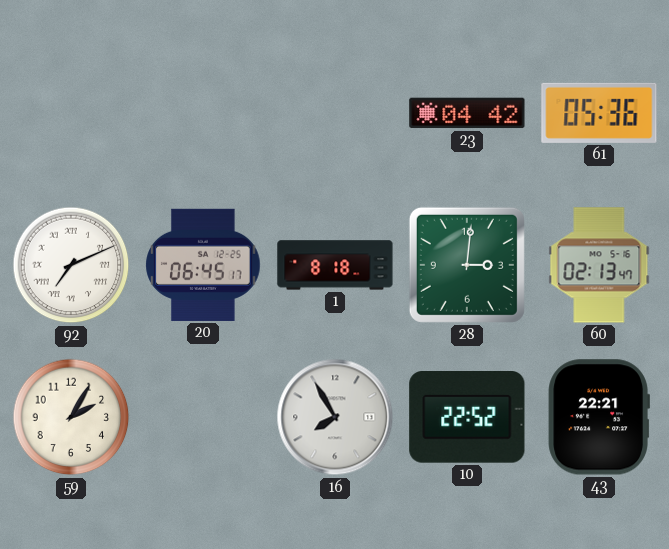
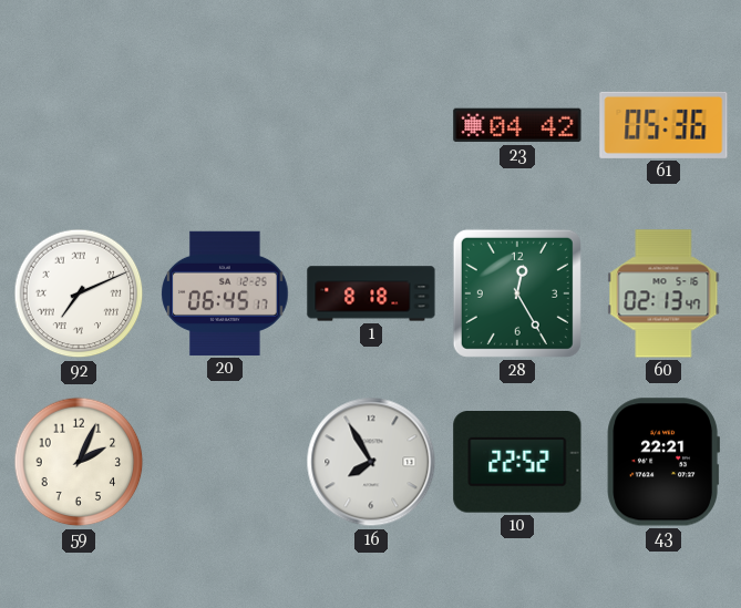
28: 3:01 -> 12:25 (517, 293)
59: 2:05 -> 2:04 (79, 462)
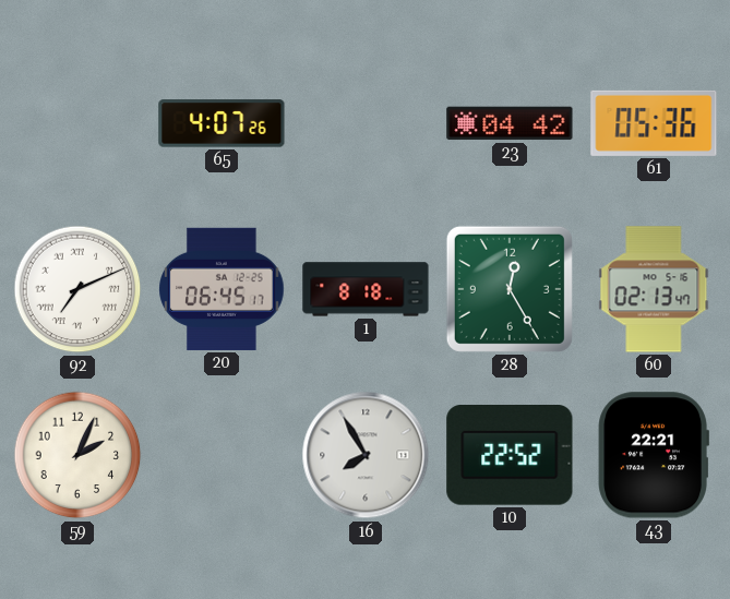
65: none -> 4:07 (222, 123)
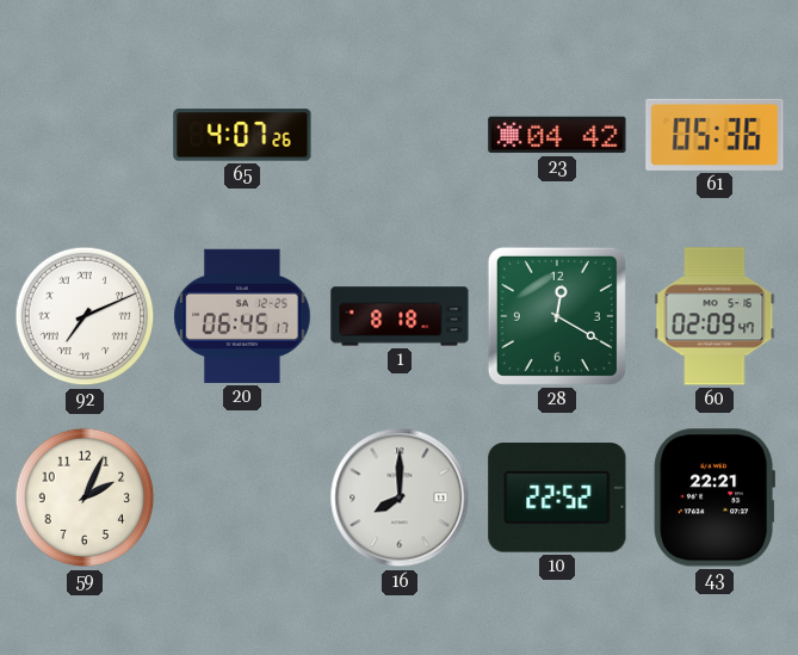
28: 12:25 -> 12:20 (557, 316)
60: 02:13 -> 02:09 (715, 316)
16: 7:55 -> 8:00 (400, 498)
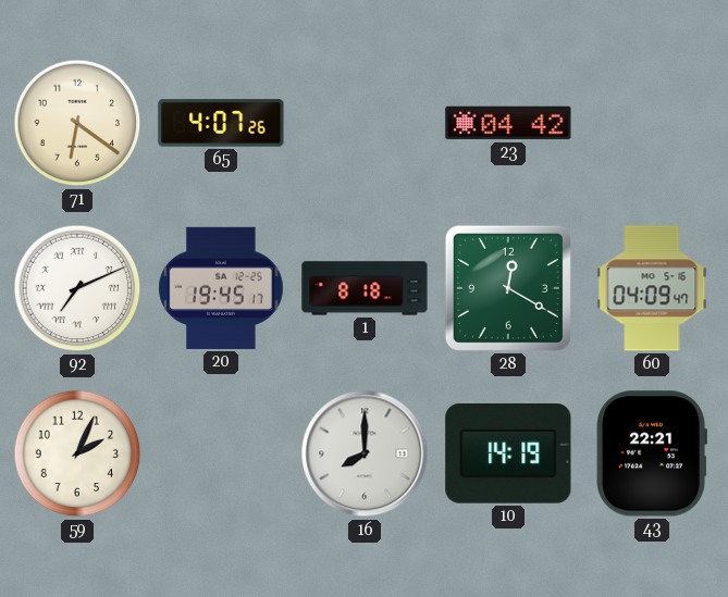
71: none -> 6:21 (77, 123)
61: 05:36 -> none (715, 135)
20: 06:45 -> 19:45 (221, 288)
60: 02:09 -> 04:09 (652, 288)
10: 22:52 -> 14:19 (508, 455)
